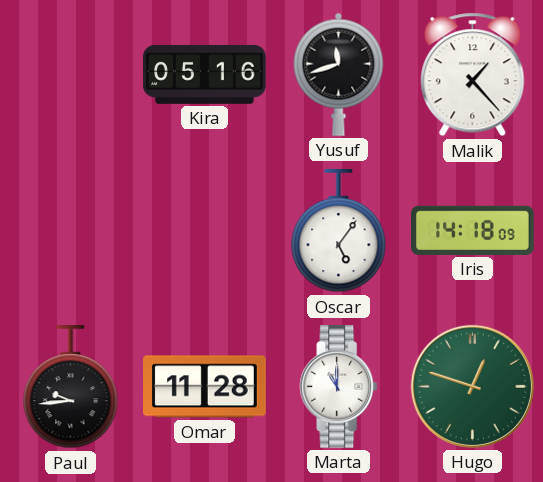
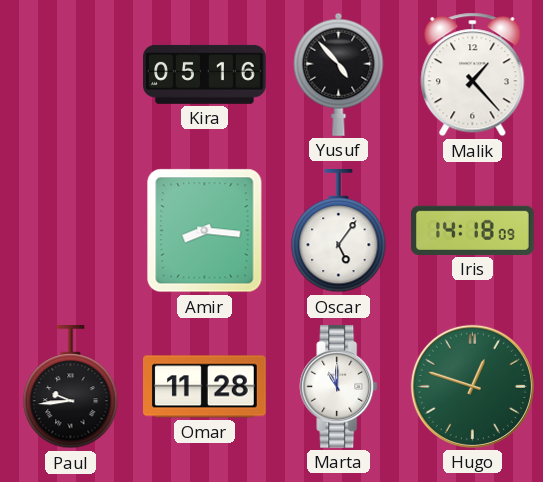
Yusuf: 11:42 -> 4:53 (339, 74)
Amir: none -> 8:16 (205, 231)
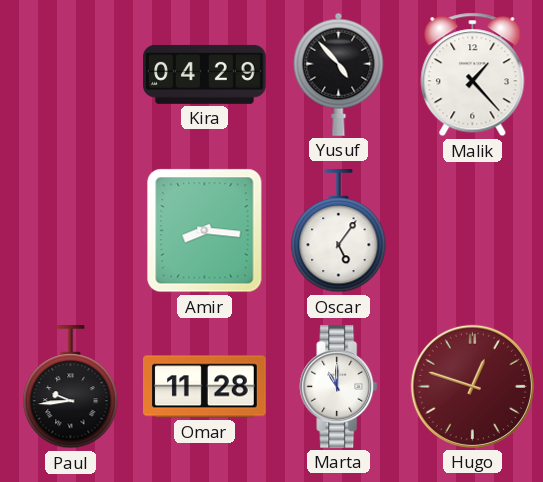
Kira: 05:16 -> 04:29 (205, 74)
Iris: 14:18 -> none (473, 230)
Hugo dial: green -> burgundy (472, 386)
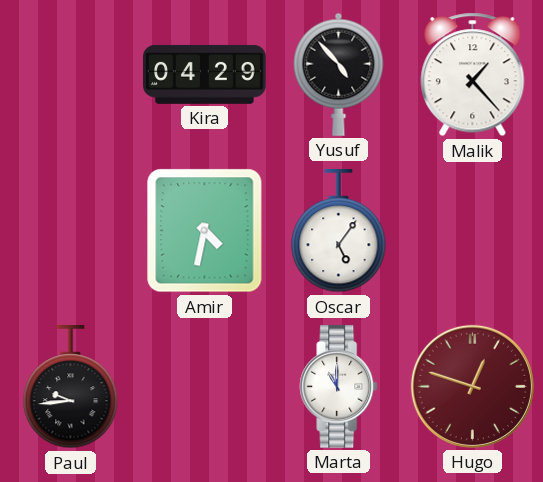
Amir: 8:16 -> 4:32 (205, 231)
Omar: 11:28 -> none (205, 387)
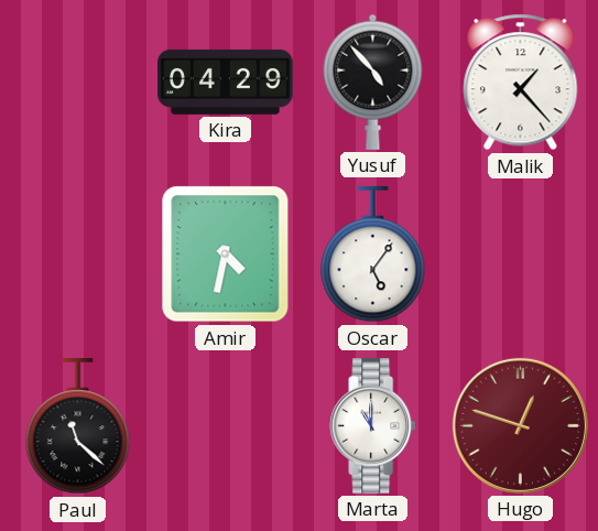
Paul: 9:44 -> 11:22 (78, 427)
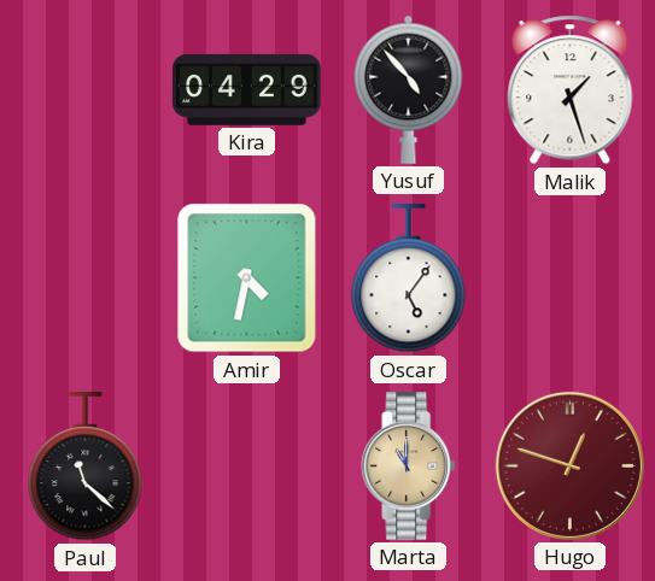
Malik: 1:23 -> 1:27 (571, 90)
Marta dial: white -> champagne (409, 466)
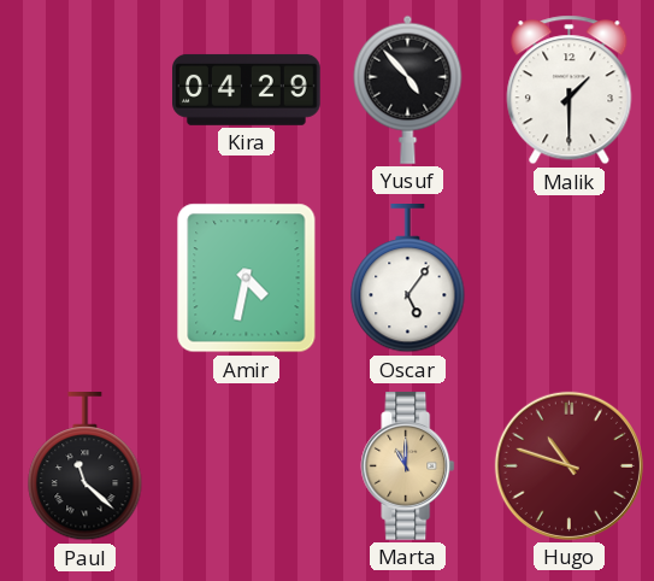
Malik: 1:27 -> 1:30 (570, 90)
Hugo: 12:48 -> 10:48 (568, 465)
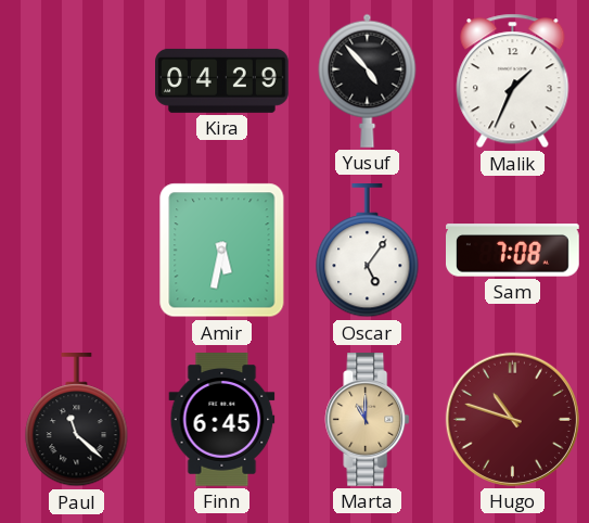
Malik: 1:30 -> 1:34 (513, 81)
Amir: 4:32 -> 5:32 (222, 251)
Sam: none -> 7:08 (513, 251)
Finn: none -> 6:45 (222, 420)
